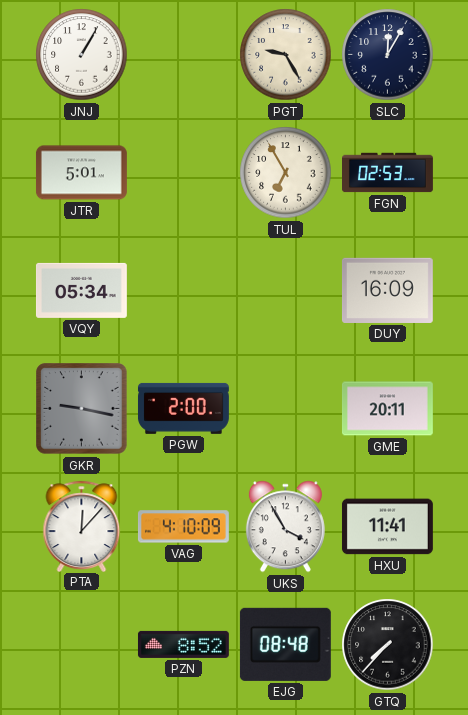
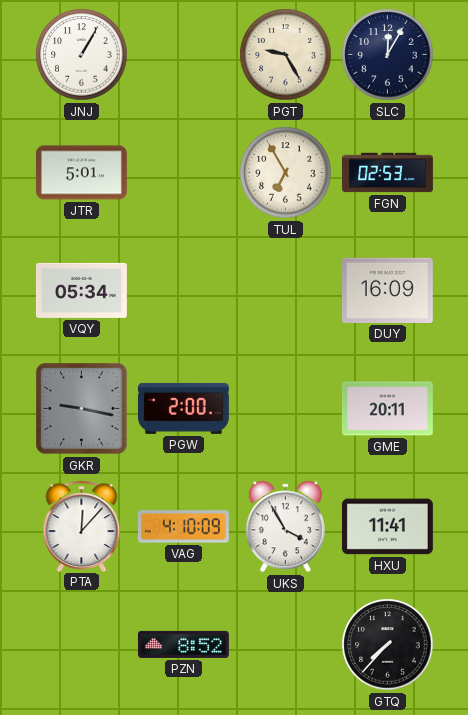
EJG: 08:48 -> none (285, 644)
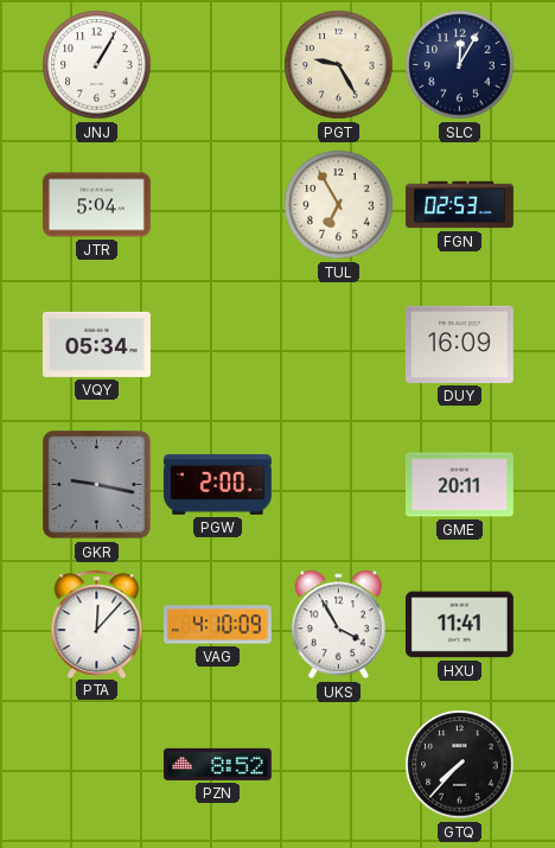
JTR: 5:01 -> 5:04 (96, 205)
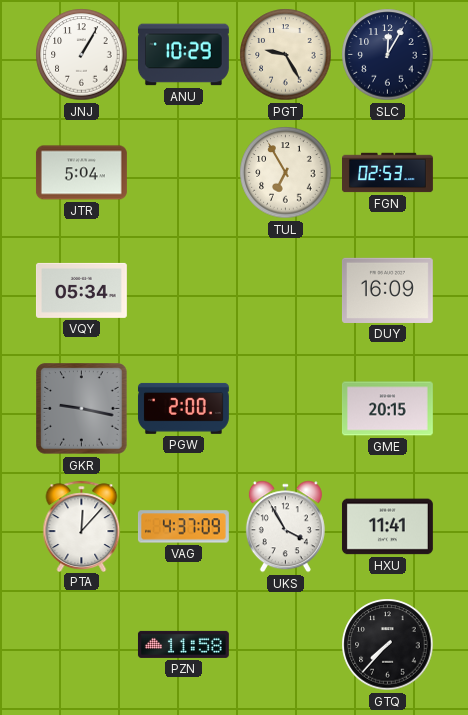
ANU: none -> 10:29 (183, 55)
GME: 20:11 -> 20:15 (387, 409)
VAG: 4:10 -> 4:37 (183, 527)
PZN: 8:52 -> 11:58 (183, 644)
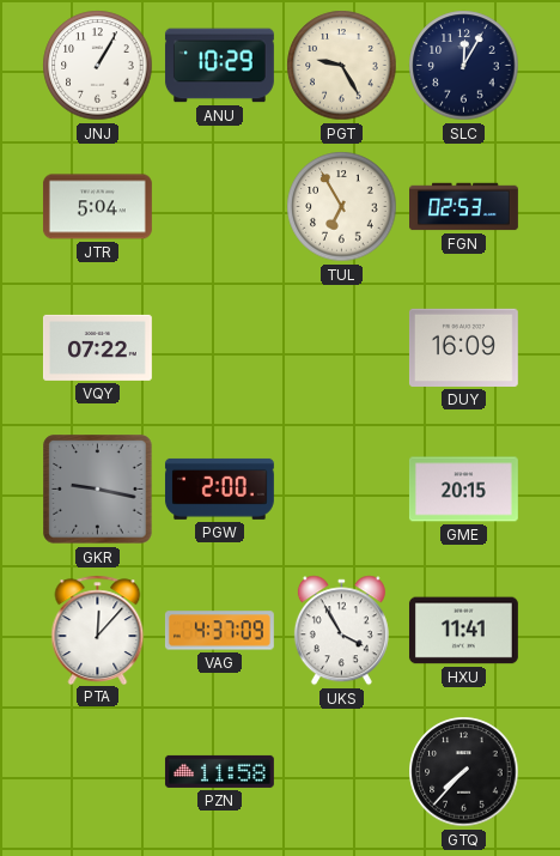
VQY: 05:34 -> 07:22 (97, 347)
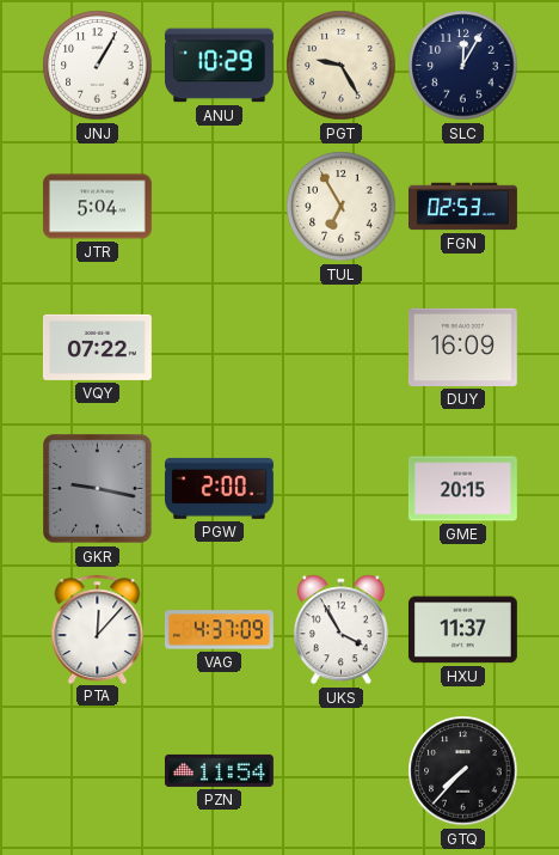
HXU: 11:41 -> 11:37 (462, 630)
PZN: 11:58 -> 11:54 (219, 770)
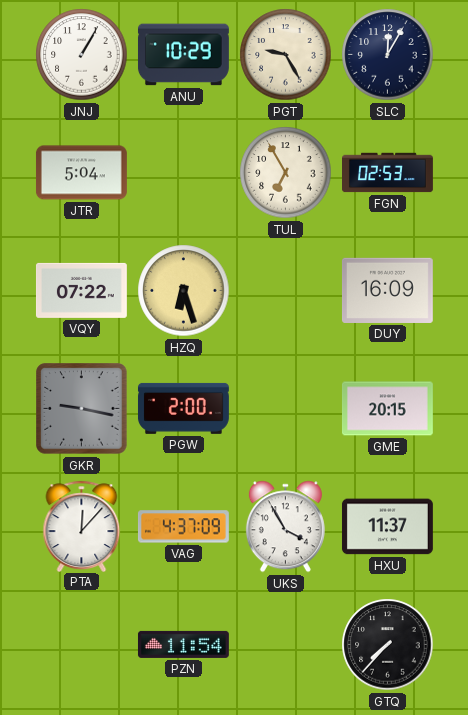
HZQ: none -> 6:27 (184, 291)
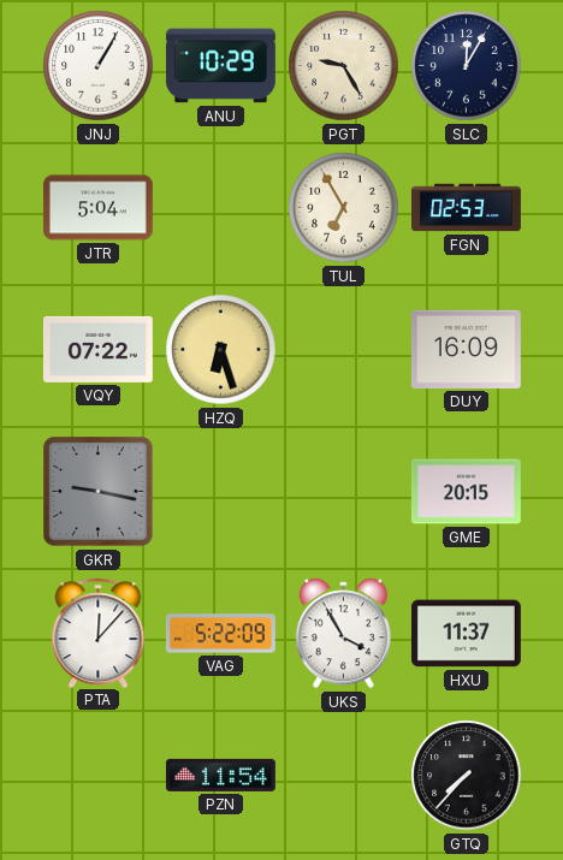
PGW: 2:00 -> none (183, 408)
VAG: 4:37 -> 5:22 (220, 634)
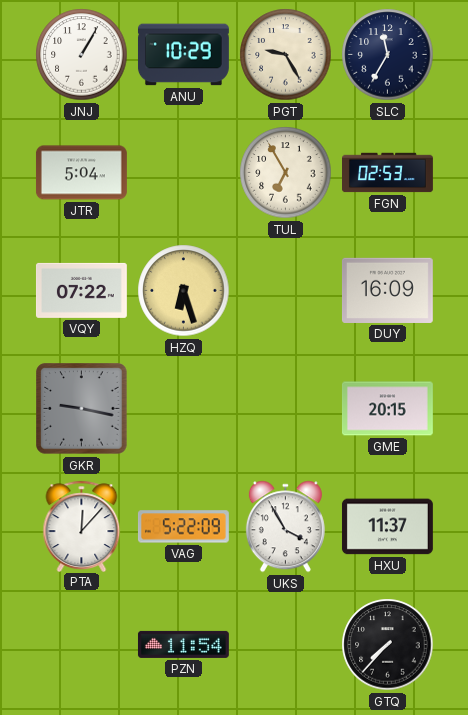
SLC: 12:05 -> 11:35 (388, 55)
